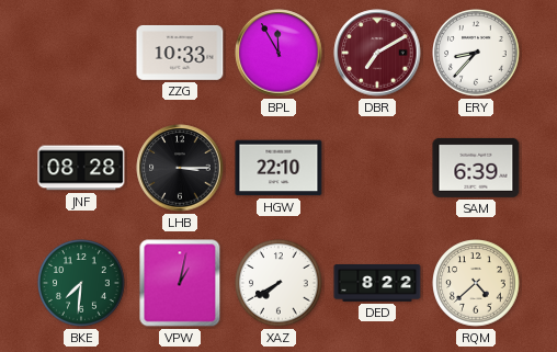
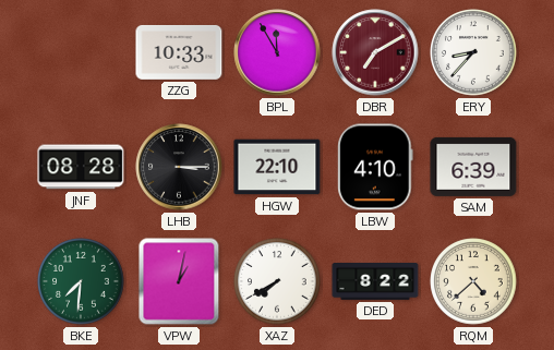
LBW: none -> 4:10 (375, 167)
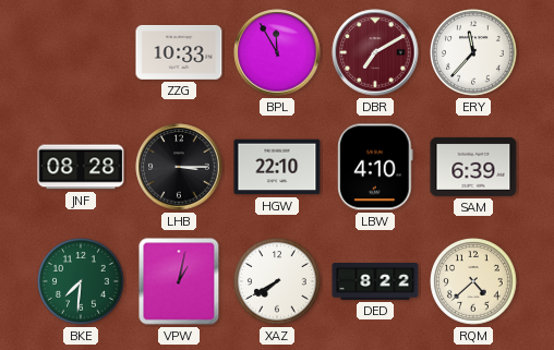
ERY: 8:37 -> 11:37 (473, 52)
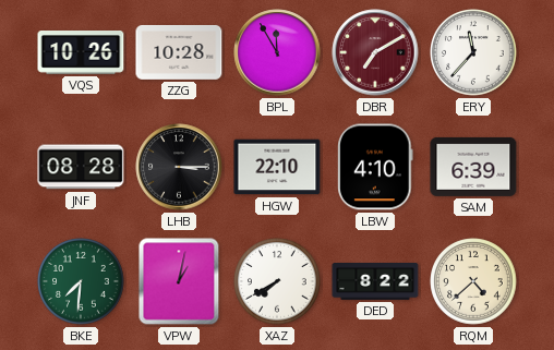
VQS: none -> 10:26 (81, 53)
ZZG: 10:33 -> 10:28 (179, 52)
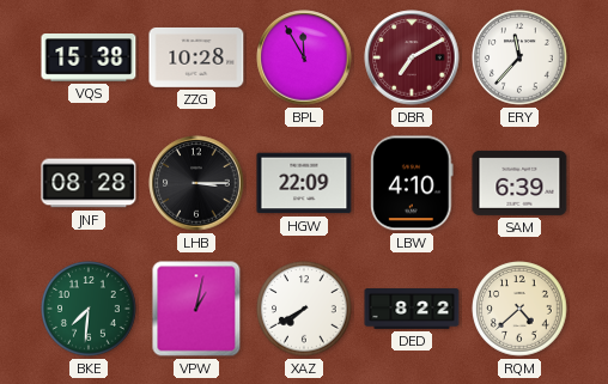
VQS: 10:26 -> 15:38 (89, 59)
HGW: 22:10 -> 22:09 (304, 183)
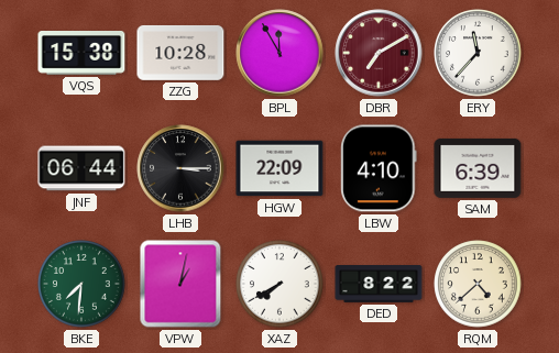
JNF: 08:28 -> 06:44 (81, 168)
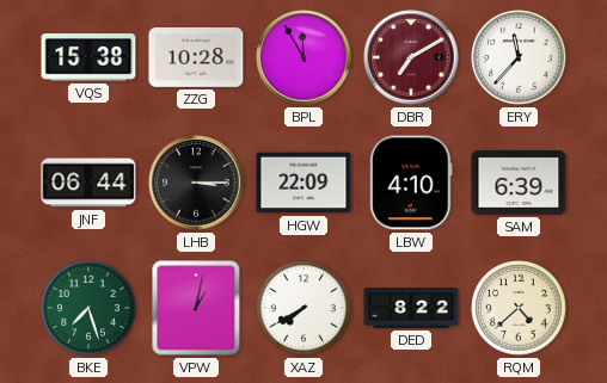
BKE: 7:31 -> 7:27 (88, 308)
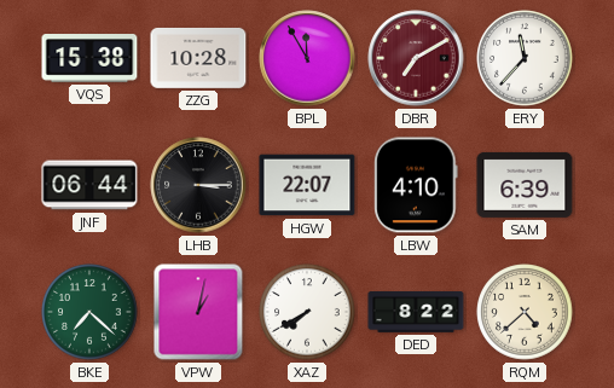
HGW: 22:09 -> 22:07 (307, 185)
BKE: 7:27 -> 7:22 (89, 312)
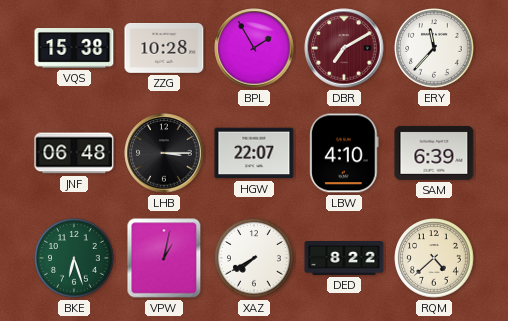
BPL: 11:55 -> 1:55 (254, 48)
JNF: 06:44 -> 06:48 (74, 153)
BKE: 7:22 -> 6:27 (74, 258)
